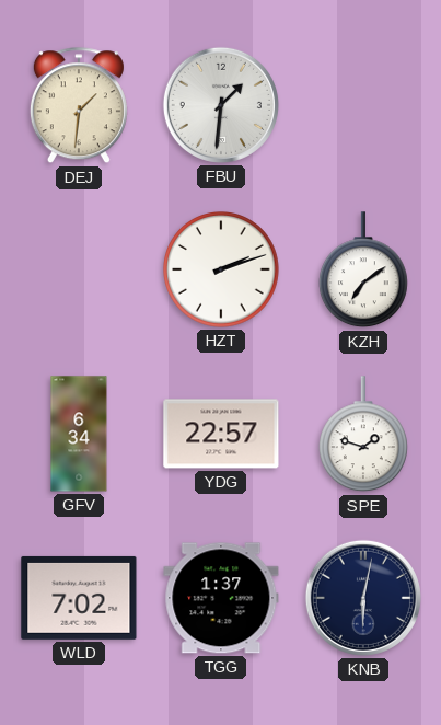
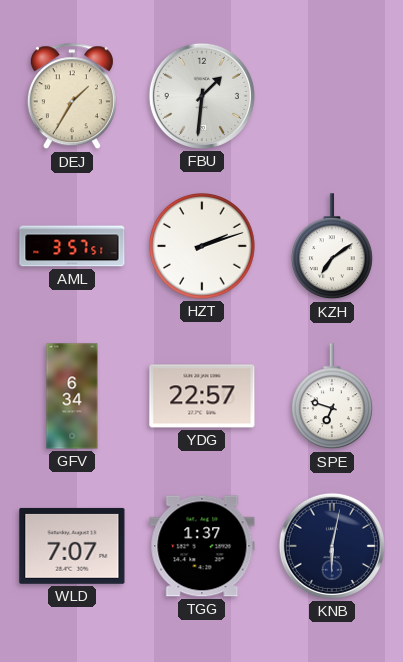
DEJ: 1:31 -> 1:35 (72, 97)
AML: none -> 3:57 (72, 246)
SPE: 1:48 -> 6:48 (333, 397)
WLD: 7:02 -> 7:07 (72, 546)
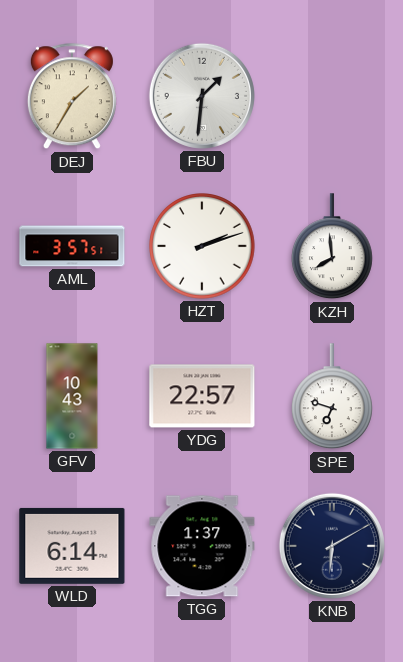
KZH: 7:09 -> 7:59 (333, 247)
GFV: 6:34 -> 10:43 (72, 396)
WLD: 7:07 -> 6:14 (72, 546)
KNB: 6:02 -> 6:10 (332, 546)
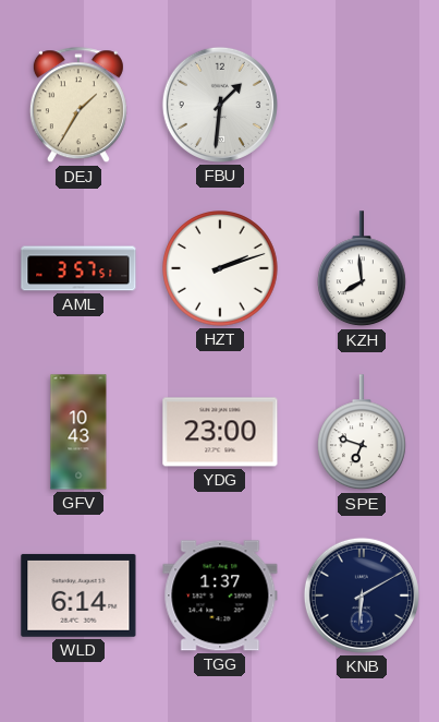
YDG: 22:57 -> 23:00 (220, 432)
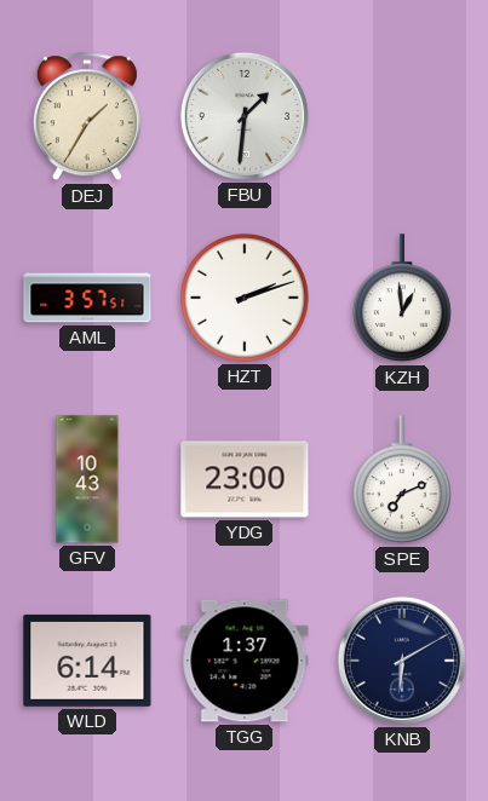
KZH: 7:59 -> 12:59 (403, 299)
SPE: 6:48 -> 7:11 (403, 480)
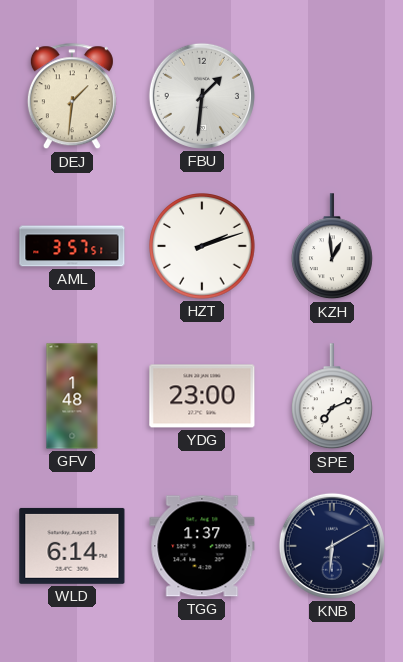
DEJ: 1:35 -> 1:31 (72, 97)
GFV: 10:43 -> 1:48 (72, 396)
